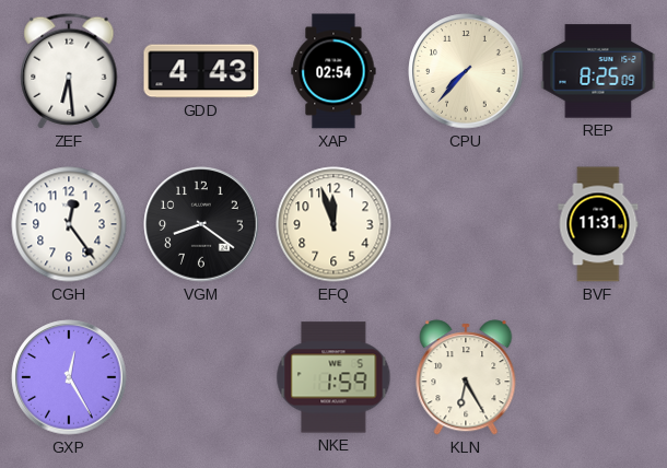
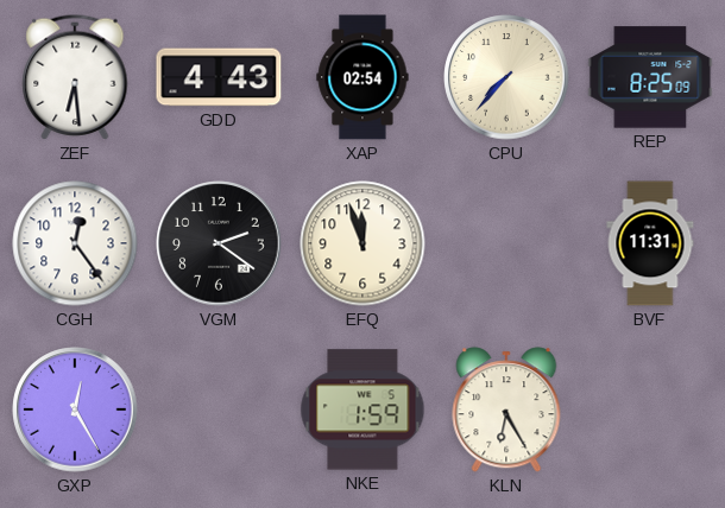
VGM: 8:21 -> 2:21 (219, 243)
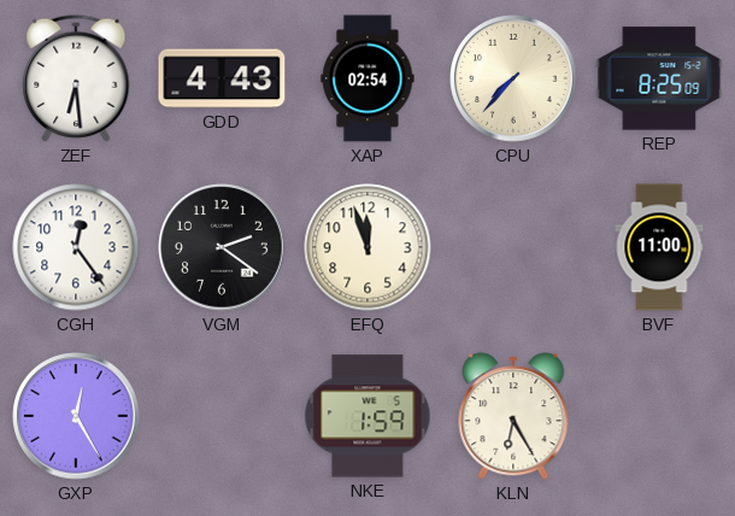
BVF: 11:31 -> 11:00 (659, 247)
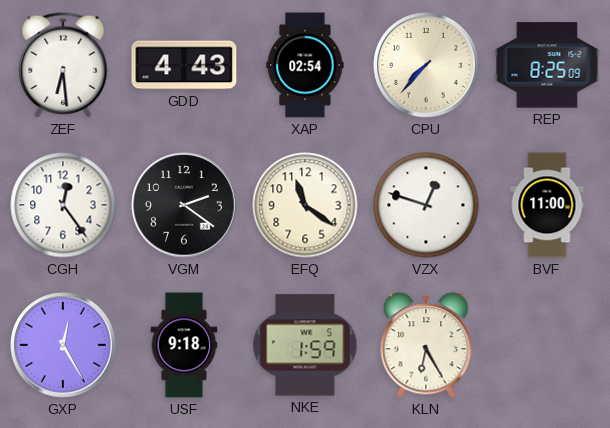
EFQ: 11:57 -> 11:21 (305, 205)
VZX: none -> 12:48 (426, 205)
USF: none -> 9:18 (184, 345)
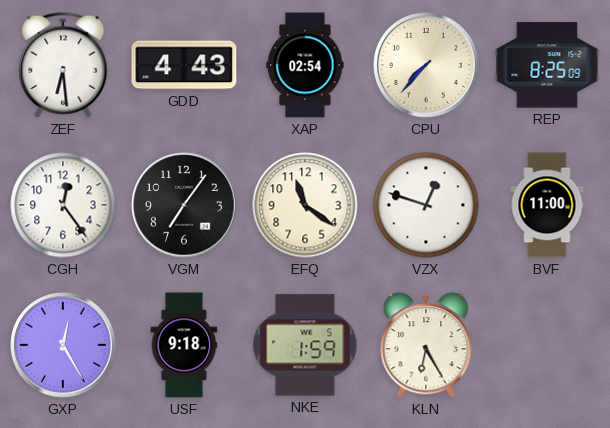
VGM: 2:21 -> 7:06 (184, 205)
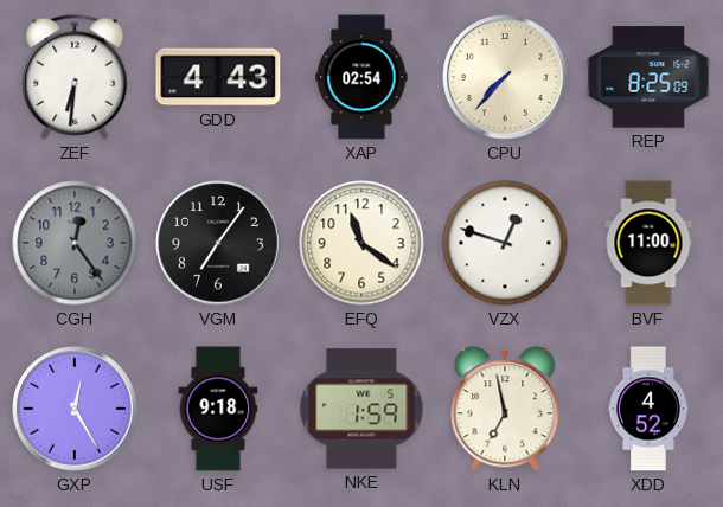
ZEF: 6:29 -> 6:31 (75, 77)
CGH dial: white -> grey (75, 243)
KLN: 6:25 -> 6:58 (505, 409)
XDD: none -> 4:52 (648, 409)
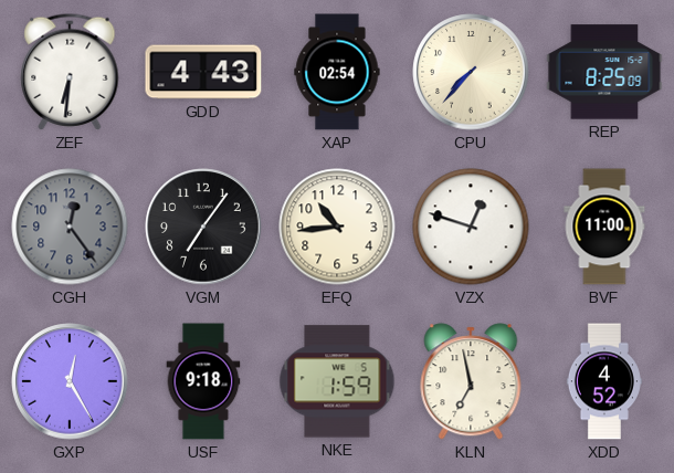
EFQ: 11:21 -> 10:44 (337, 227)
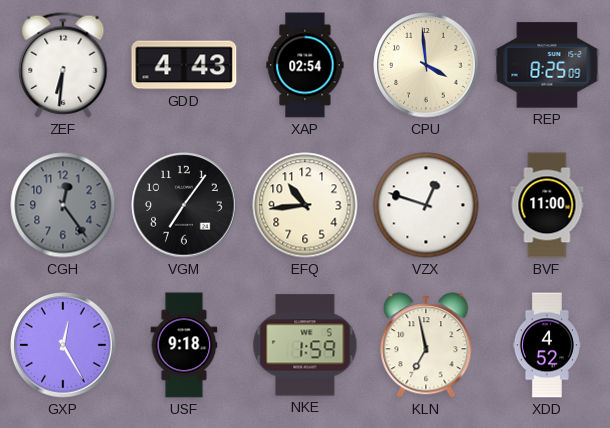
CPU: 7:37 -> 3:59 (426, 65)
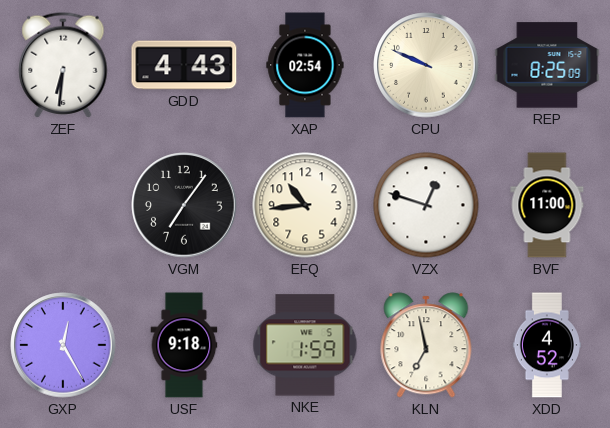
CPU: 3:59 -> 9:49 (426, 65)
CGH: 12:24 -> none (63, 205)
